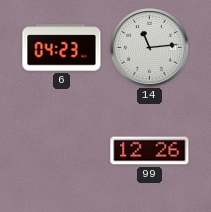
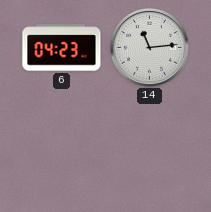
99: 12:26 -> none (150, 151)
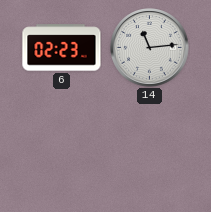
6: 04:23 -> 02:23 (62, 48)
